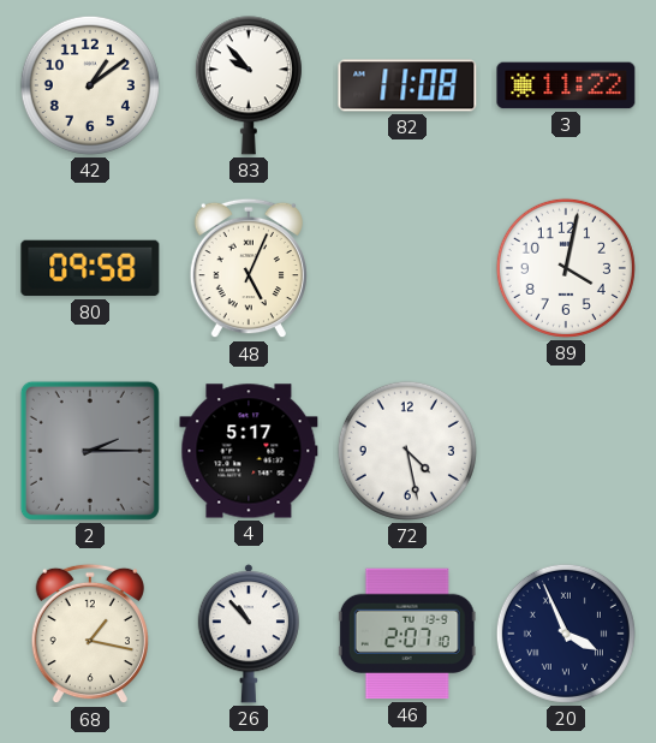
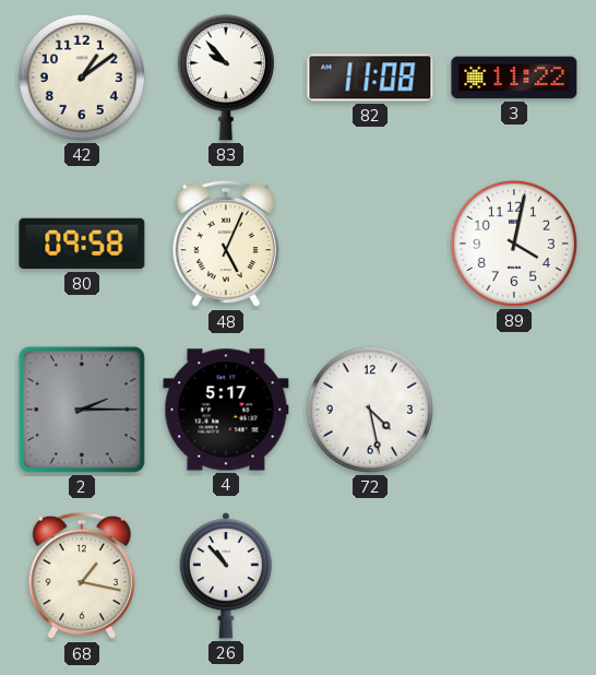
46: 2:07 -> none (407, 634)
20: 3:56 -> none (566, 634)
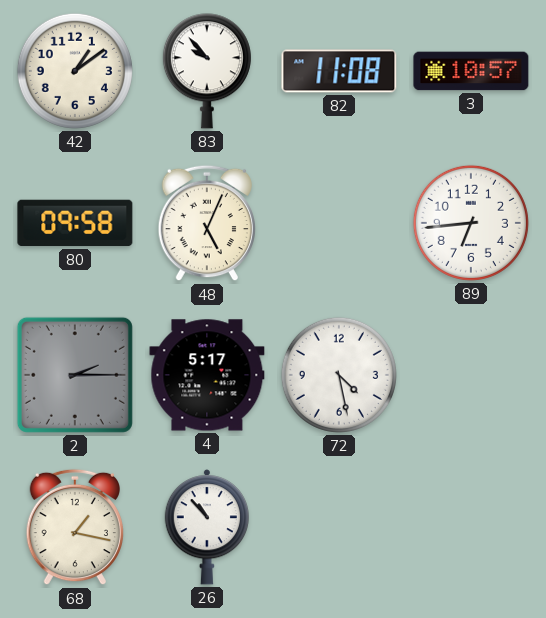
3: 11:22 -> 10:57 (471, 71)
89: 4:02 -> 6:44 (471, 223)
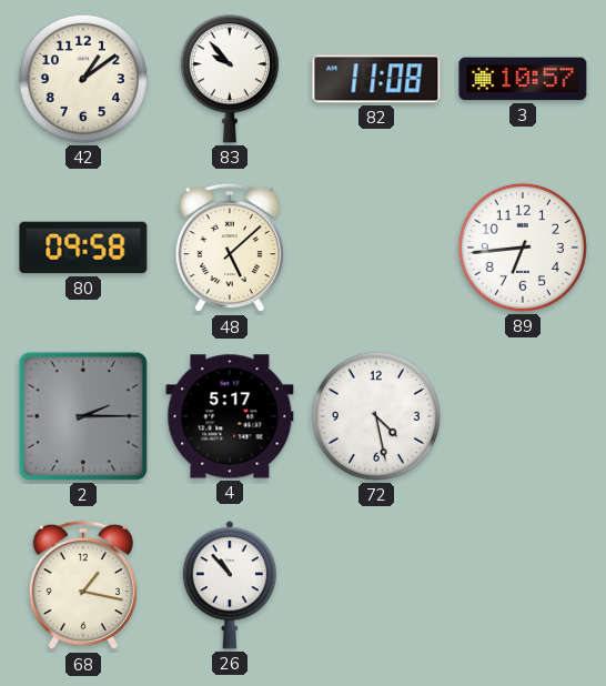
48: 5:04 -> 5:08 (230, 248)
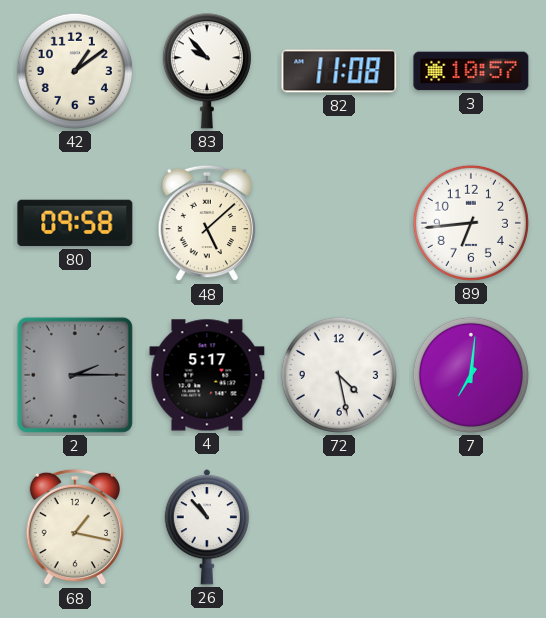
7: none -> 7:01 (471, 375)
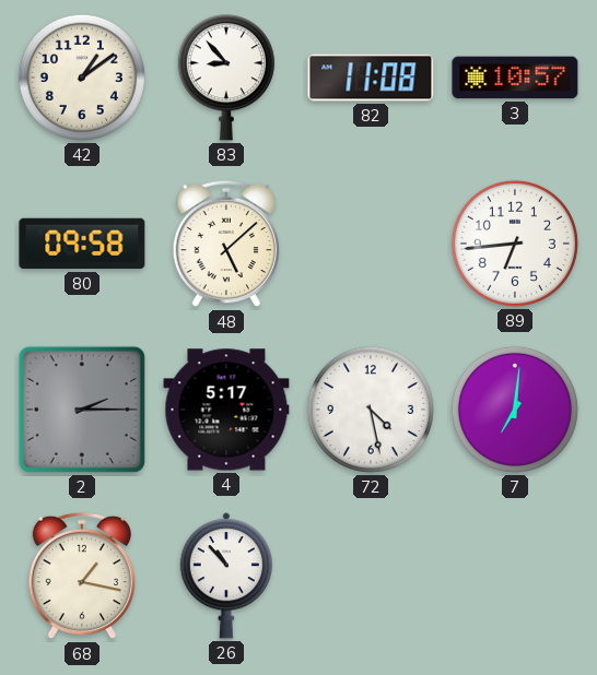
83: 9:53 -> 8:53 (226, 78)
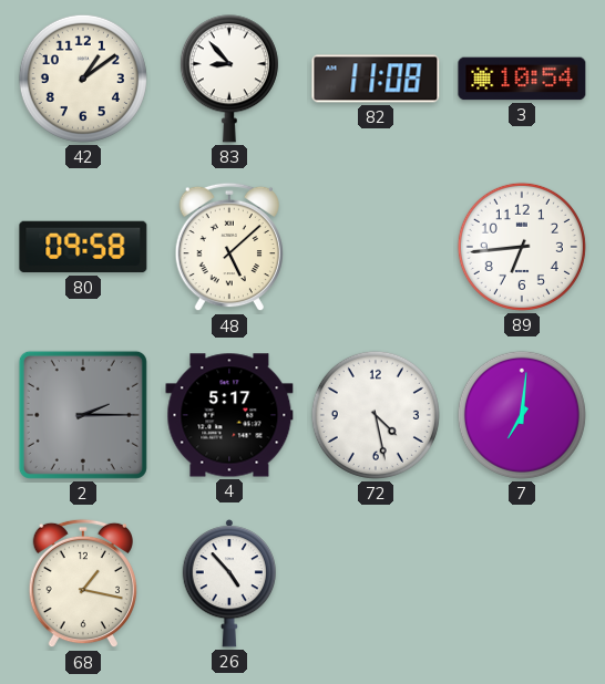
3: 10:57 -> 10:54 (522, 79)
26: 10:53 -> 4:53 (228, 583)
